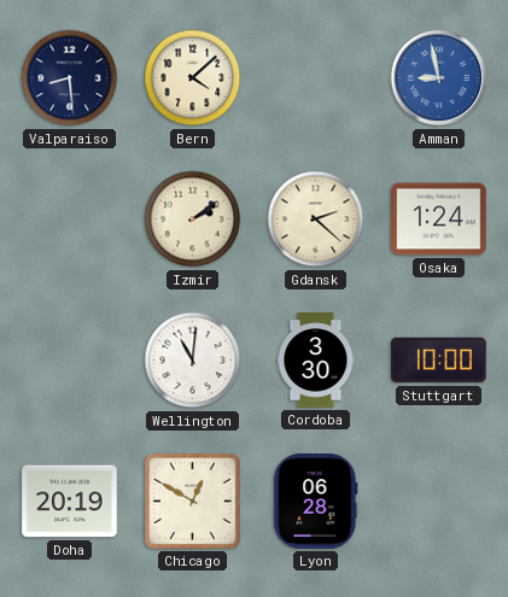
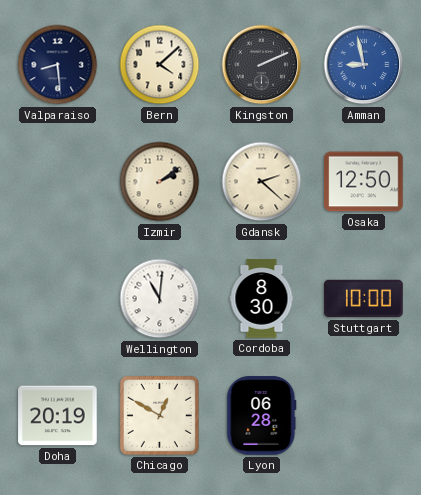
Kingston: none -> 2:11 (262, 65)
Osaka: 1:24 -> 12:50 (364, 182)
Cordoba: 3:30 -> 8:30 (262, 299)
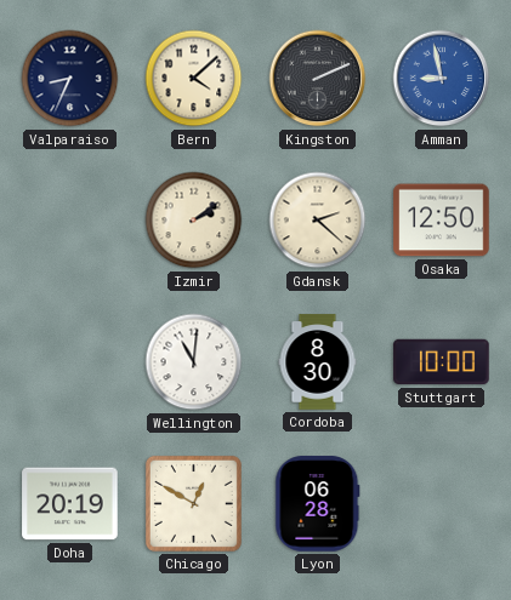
Valparaiso: 8:29 -> 8:34 (70, 79)
